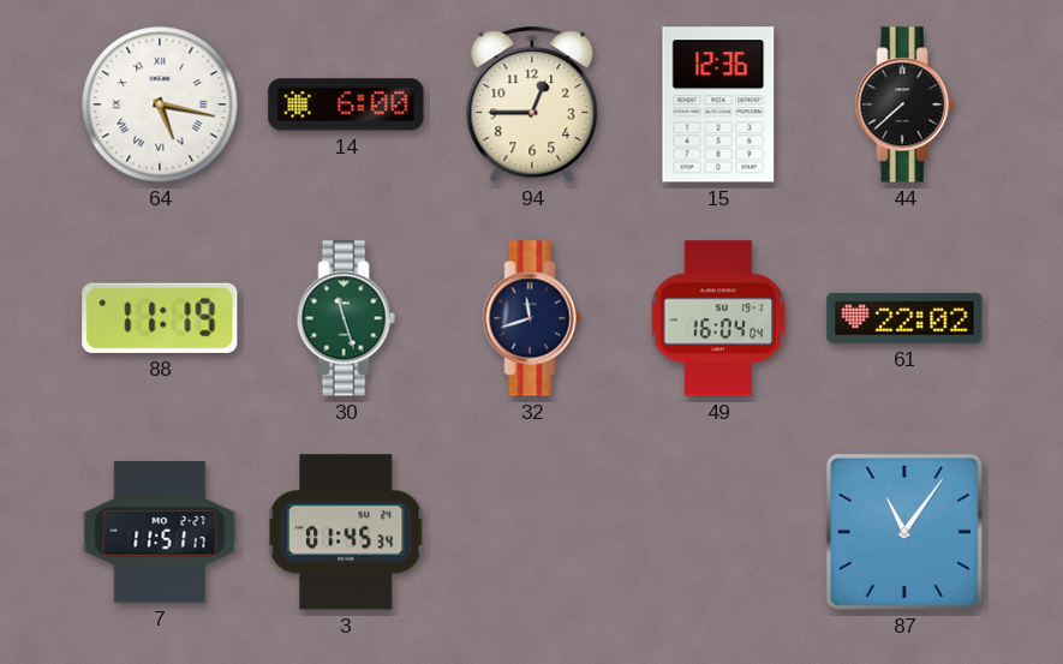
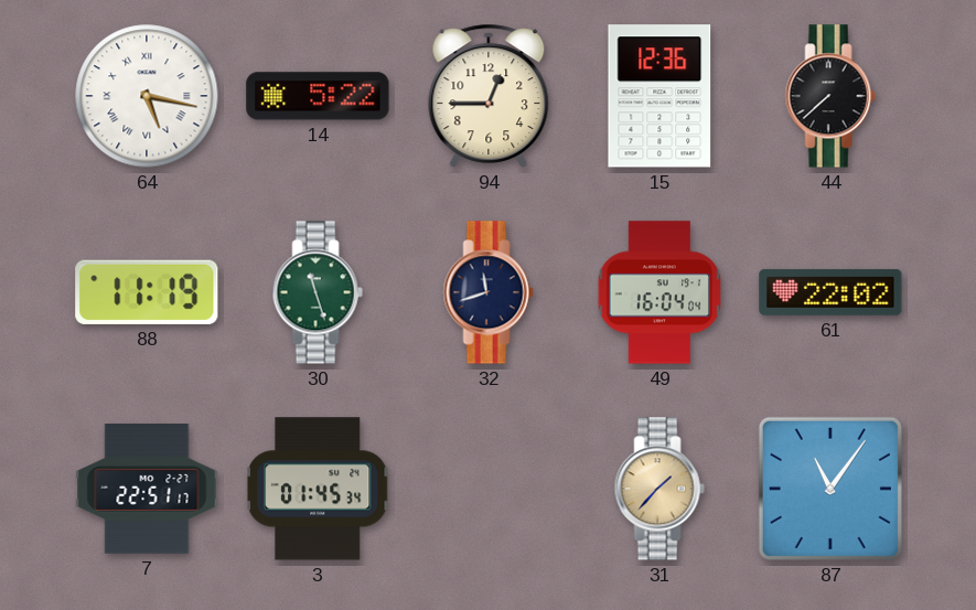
14: 6:00 -> 5:22 (318, 96)
7: 11:51 -> 22:51 (147, 489)
31: none -> 1:37 (659, 489)
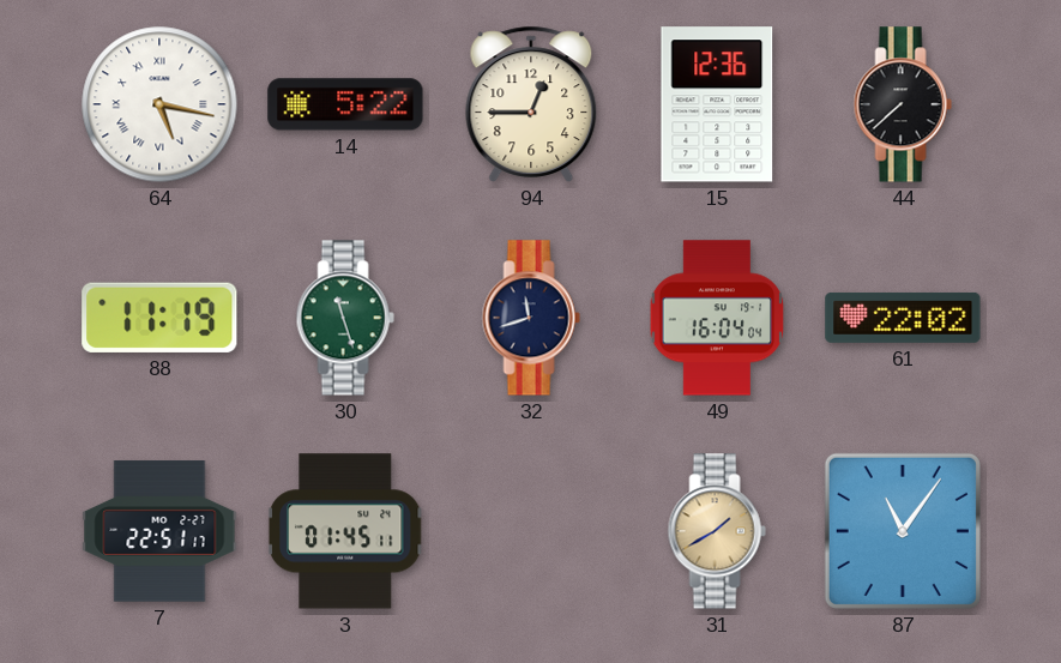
3: 01:45:34 -> 01:45:11 (345, 531)
31: 1:37 -> 1:40 (717, 531)
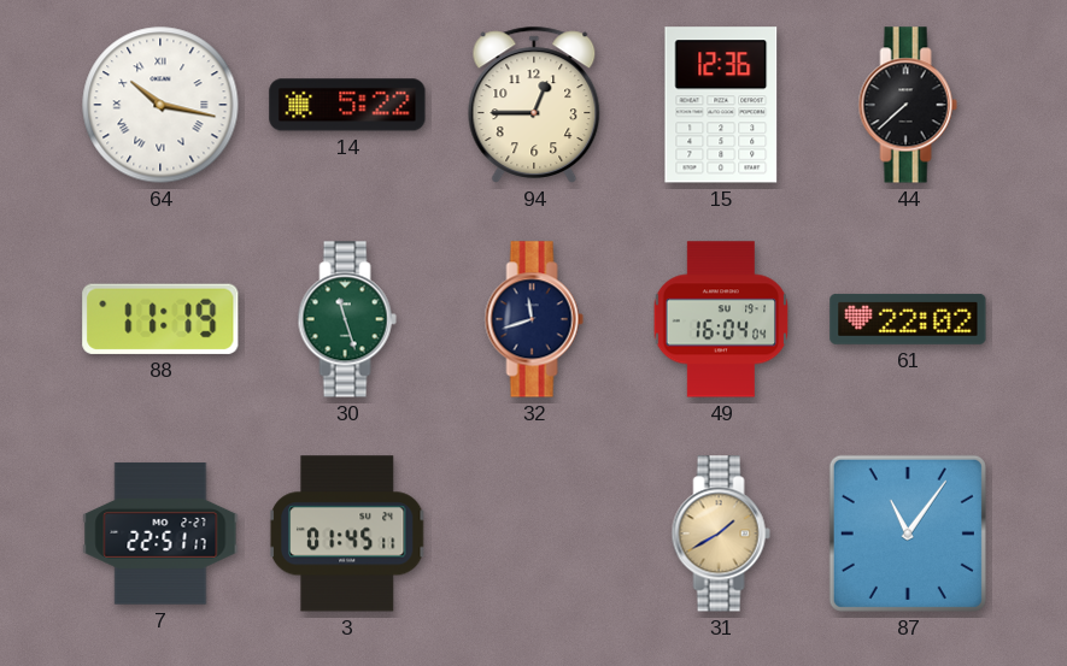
64: 5:17 -> 10:17 (160, 105)
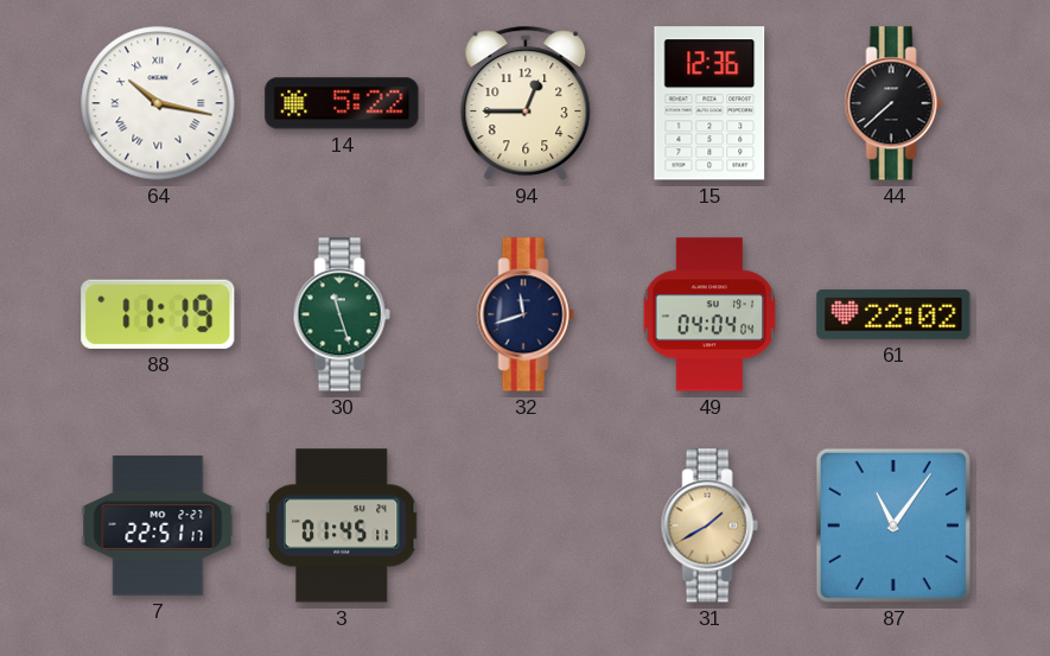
49: 16:04 -> 04:04 (709, 314)
